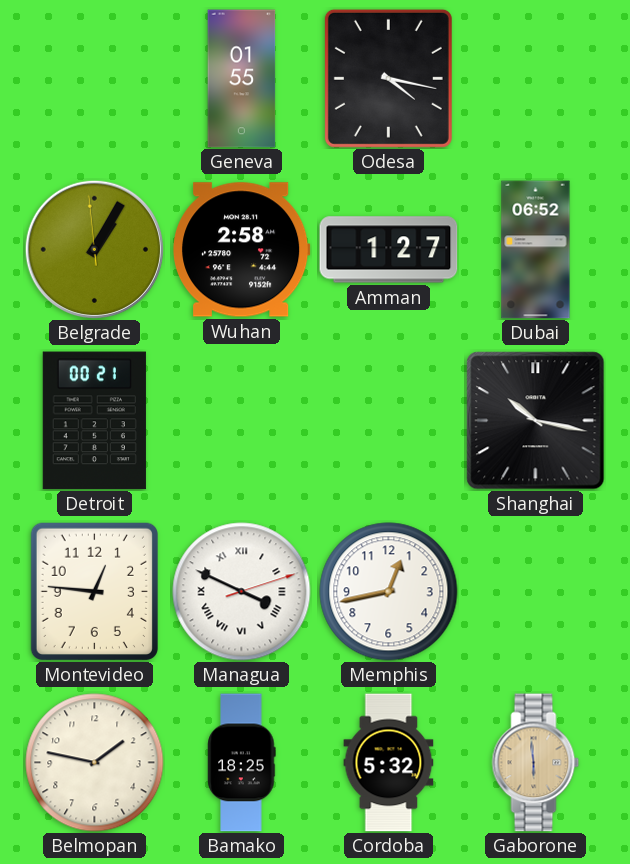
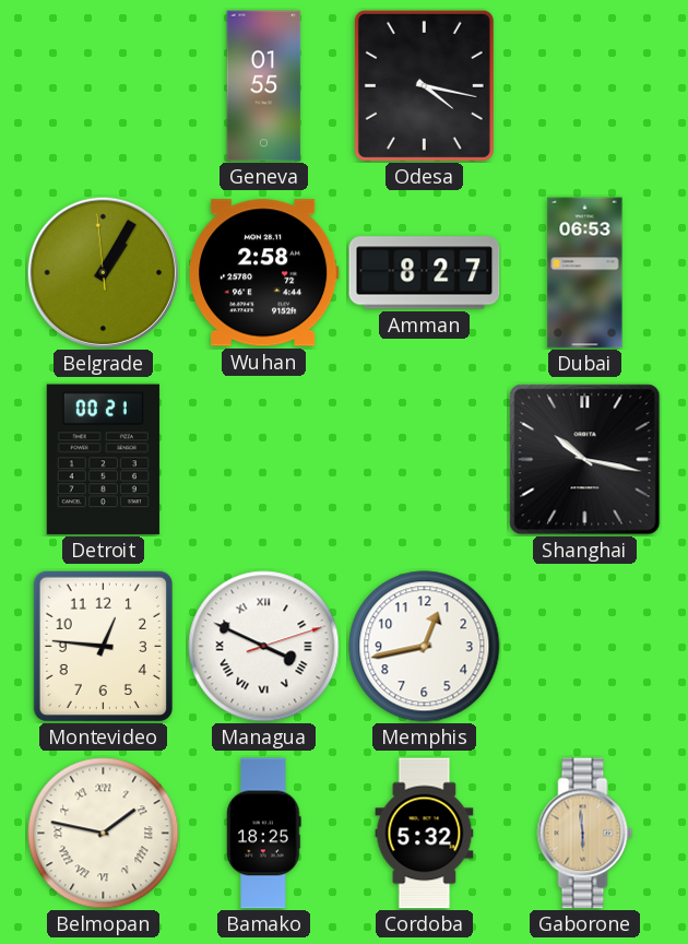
Amman: 1:27 -> 8:27 (425, 273)
Dubai: 06:52 -> 06:53 (585, 273)
Belmopan numerals: Arabic -> Roman (104, 834)
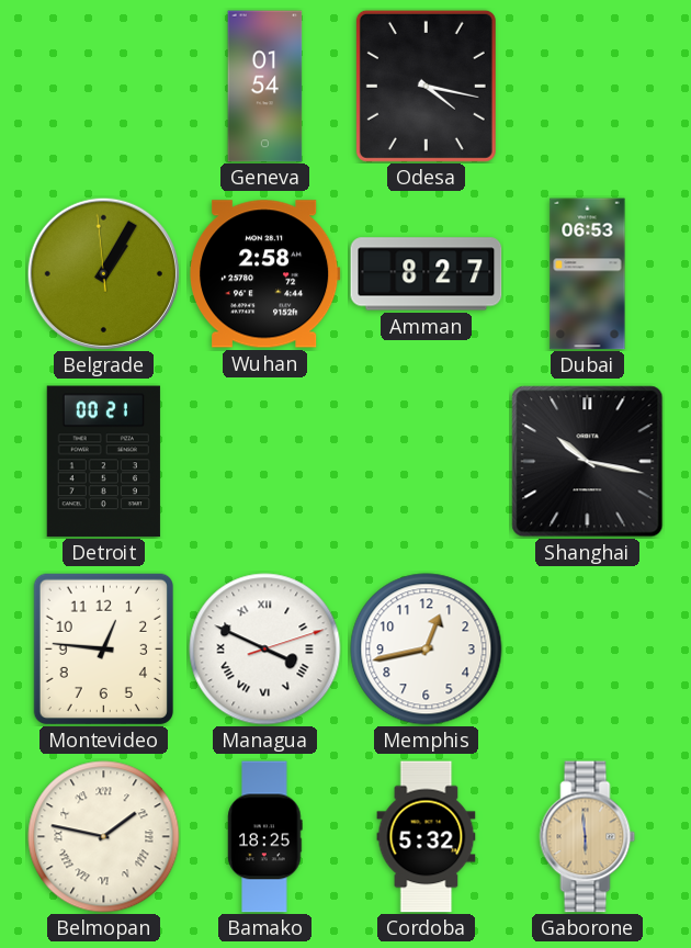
Geneva: 01:55 -> 01:54 (265, 87)
